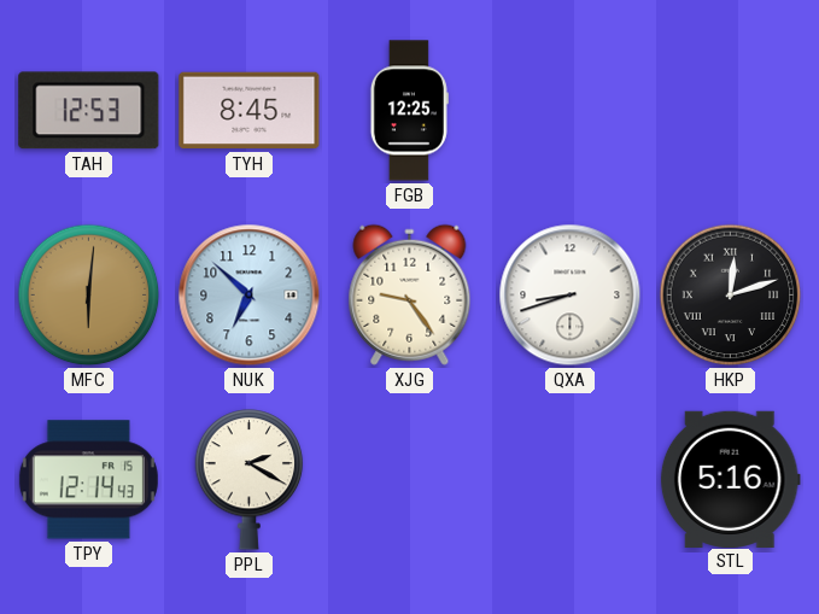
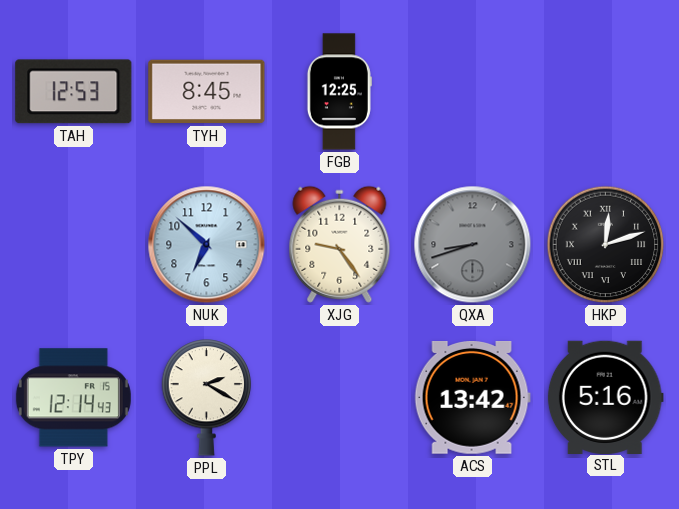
MFC: 6:01 -> none (89, 296)
QXA dial: white -> grey (473, 245)
ACS: none -> 13:42 (472, 398)
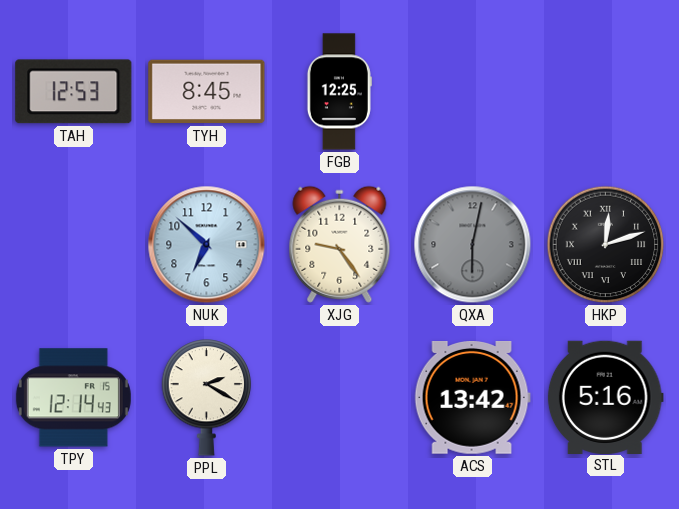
QXA: 8:42 -> 6:02 (473, 245)
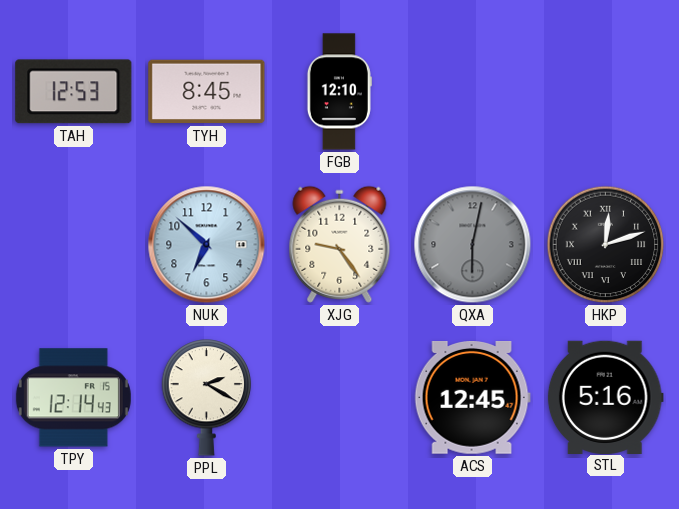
FGB: 12:25 -> 12:10 (339, 92)
ACS: 13:42 -> 12:45 (472, 398)
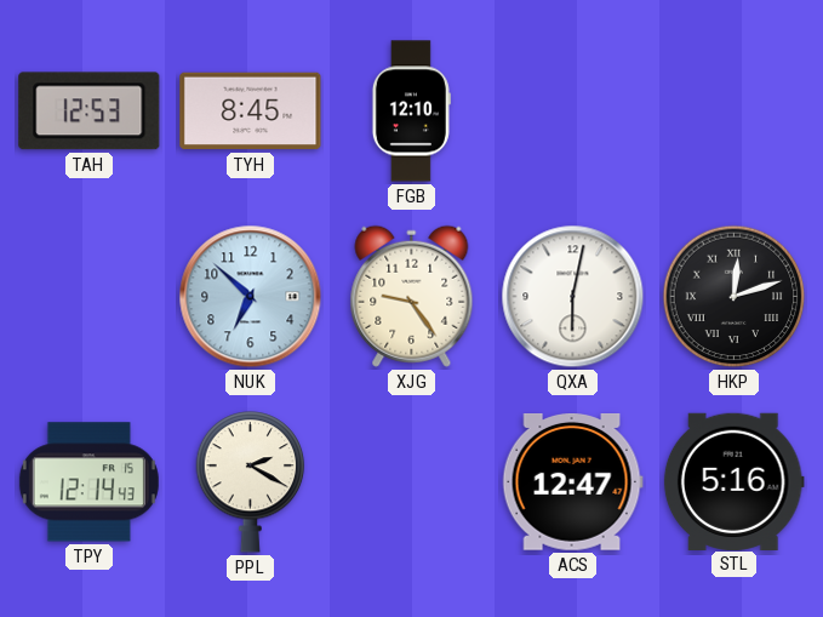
QXA dial: grey -> white (573, 297)
ACS: 12:45 -> 12:47 (572, 482)
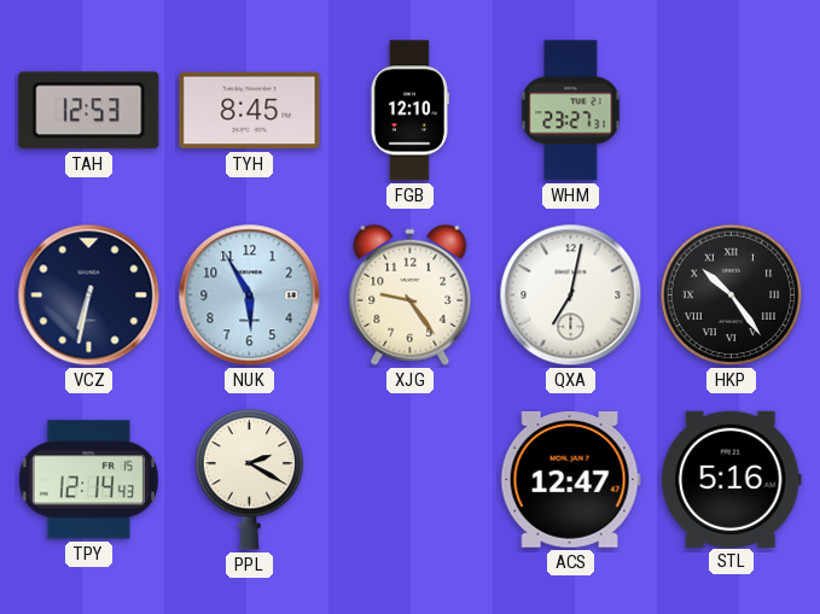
WHM: none -> 23:27 (571, 111)
VCZ: none -> 6:32 (89, 296)
NUK: 6:52 -> 5:55 (250, 296)
QXA: 6:02 -> 7:02 (571, 296)
HKP: 12:12 -> 10:24 (732, 296)
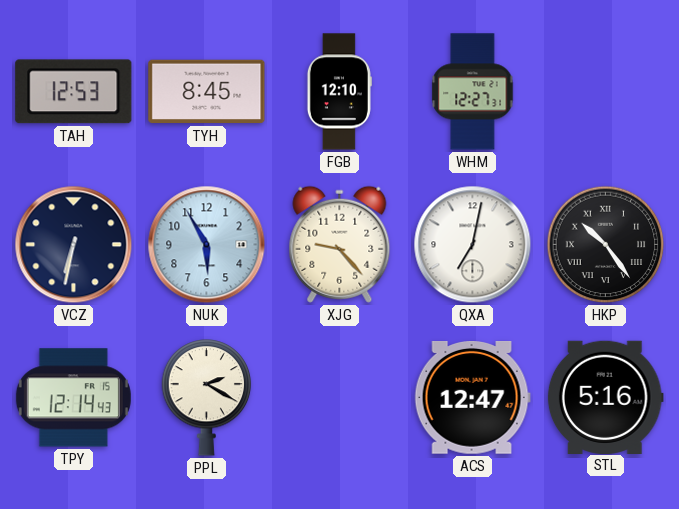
WHM: 23:27 -> 12:27 (473, 92)
XJG: 9:24 -> 9:23 (340, 244)
